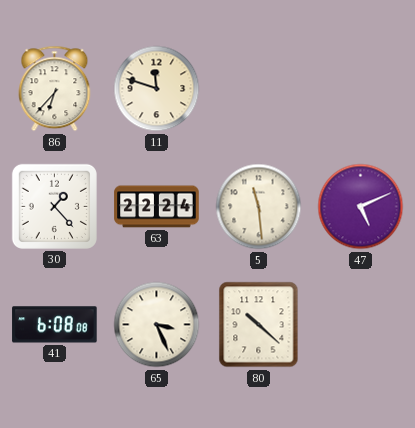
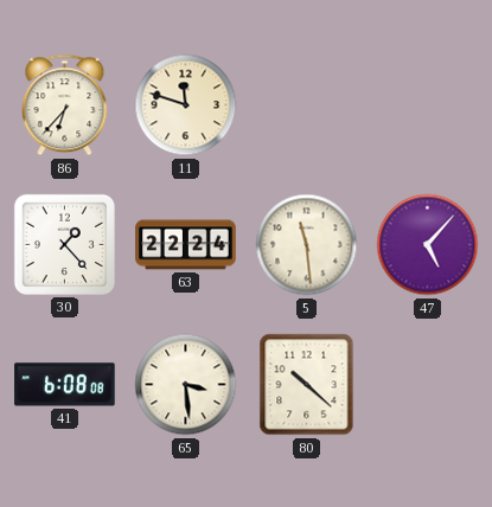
47: 5:11 -> 5:07 (428, 245)
65: 3:26 -> 3:29 (186, 385)
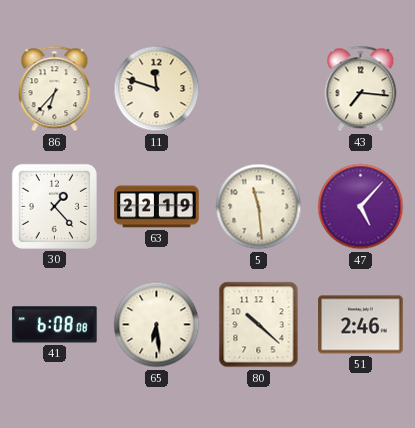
43: none -> 7:16 (361, 89)
63: 22:24 -> 22:19 (157, 207)
65: 3:29 -> 6:29 (157, 325)
51: none -> 2:46 (361, 325)
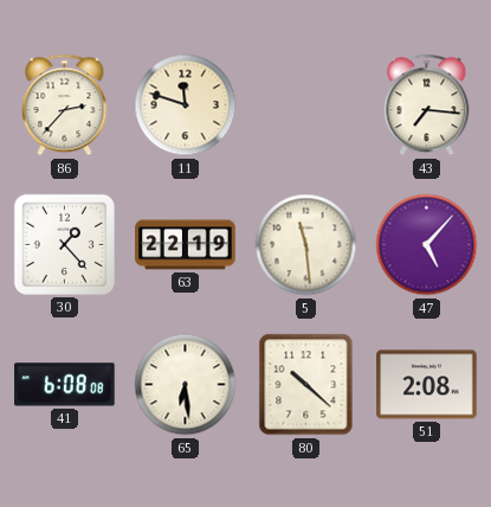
86: 6:37 -> 2:37 (65, 105)
51: 2:46 -> 2:08 (427, 385)
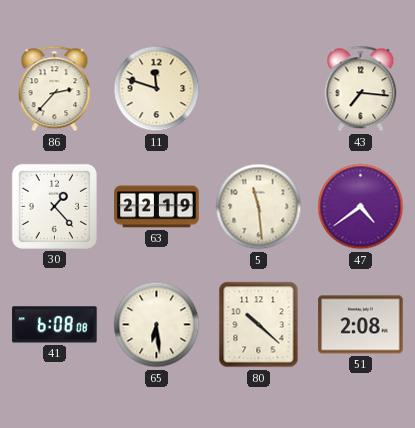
47: 5:07 -> 4:39 (361, 207)
